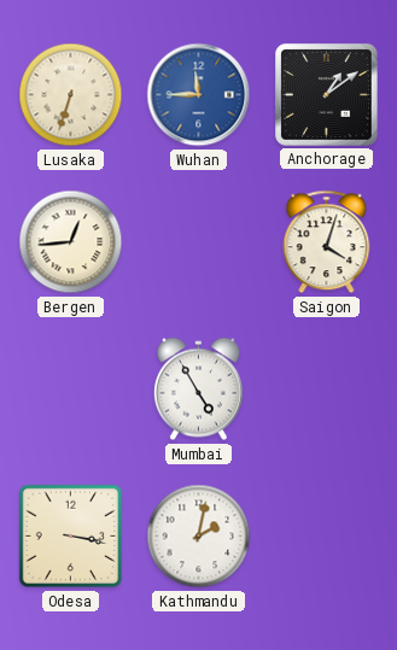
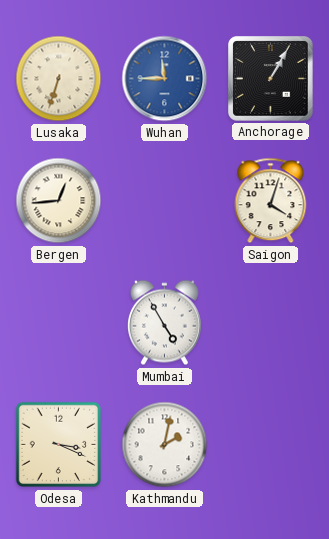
Anchorage: 1:09 -> 1:05 (271, 79)
Odesa: 3:17 -> 3:19 (59, 445)
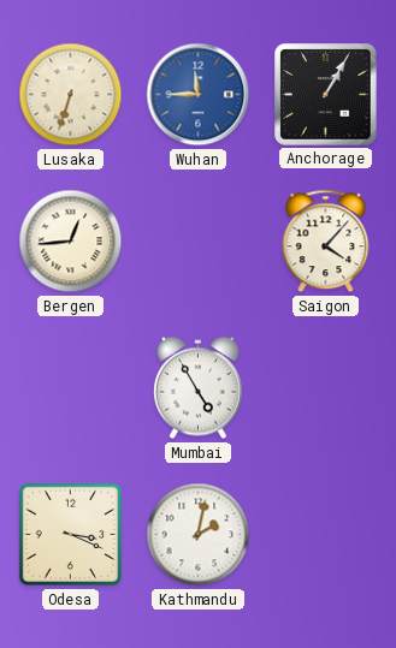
Saigon: 4:03 -> 4:07 (326, 242)
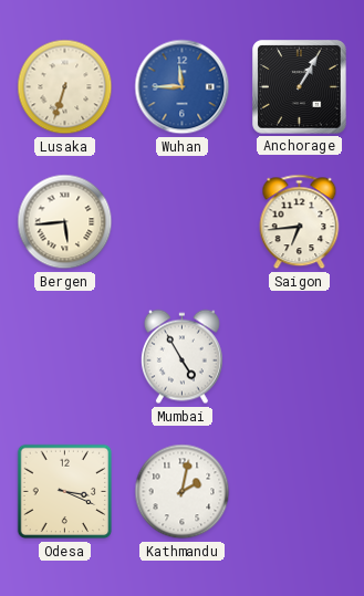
Bergen: 12:44 -> 5:44 (65, 222)
Saigon: 4:07 -> 6:44 (300, 222)
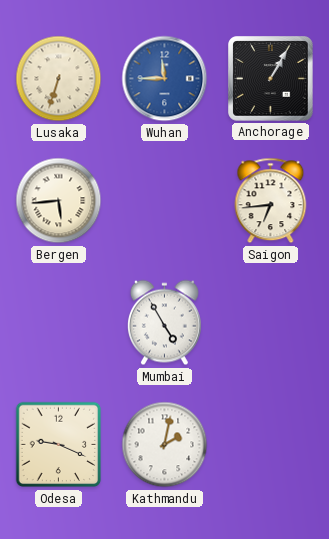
Odesa: 3:19 -> 9:19 (59, 445)
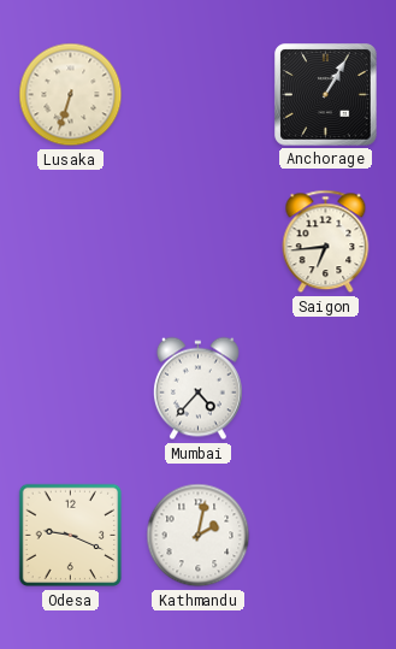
Wuhan: 11:45 -> none (165, 79)
Bergen: 5:44 -> none (59, 201)
Mumbai: 4:55 -> 4:37 (197, 389)
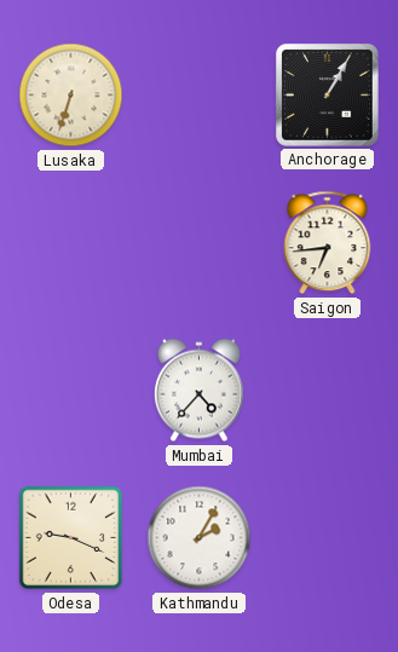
Kathmandu: 2:02 -> 2:05 (200, 538)
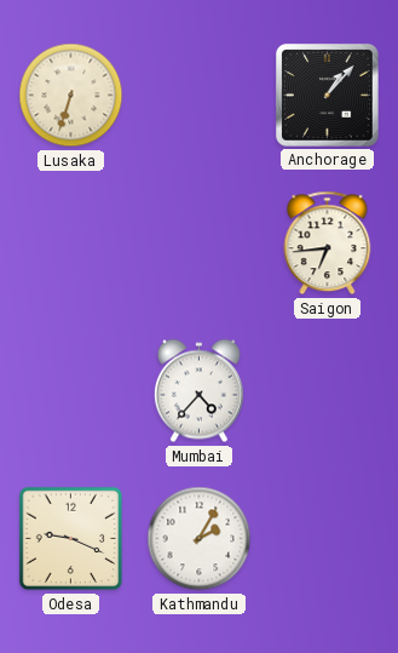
Anchorage: 1:05 -> 1:07 (328, 96)
